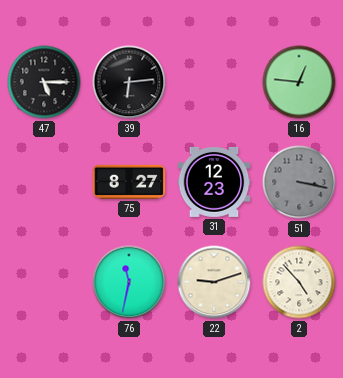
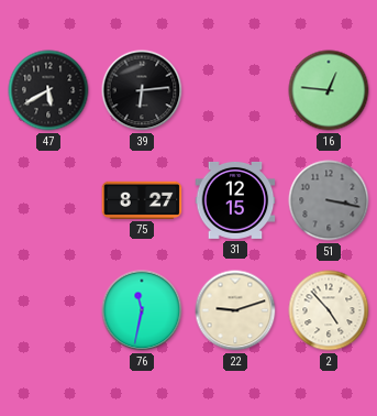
47: 5:15 -> 5:40 (48, 90)
31: 12:23 -> 12:15 (235, 200)
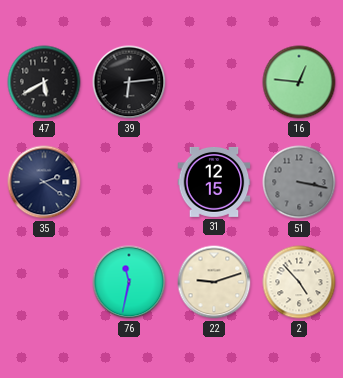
35: none -> 2:21 (44, 182)
75: 8:27 -> none (142, 200)
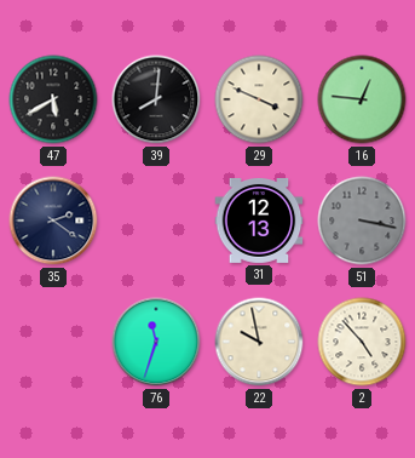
39: 6:14 -> 8:01 (156, 99)
29: none -> 3:49 (259, 99)
31: 12:15 -> 12:13 (259, 221)
76: 11:32 -> 11:33 (156, 342)
22: 9:12 -> 9:58 (259, 342)
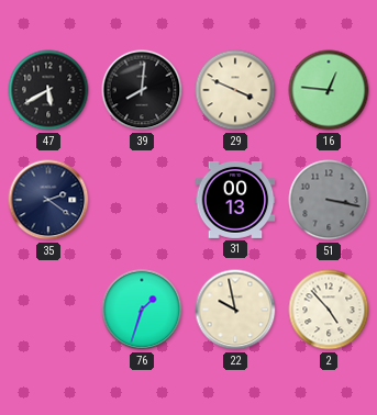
31: 12:13 -> 00:13 (235, 200)
76: 11:33 -> 1:33 (142, 310)
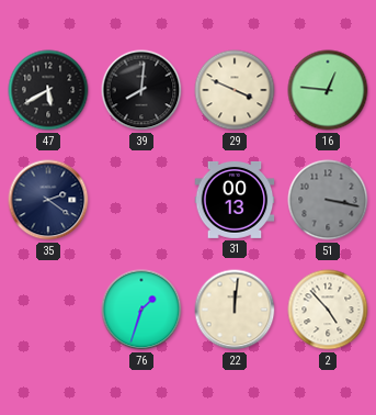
22: 9:58 -> 12:01 (235, 310)
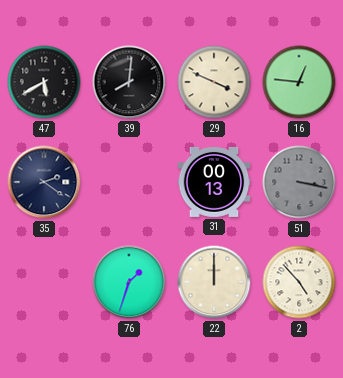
22: 12:01 -> 12:00 (214, 282)
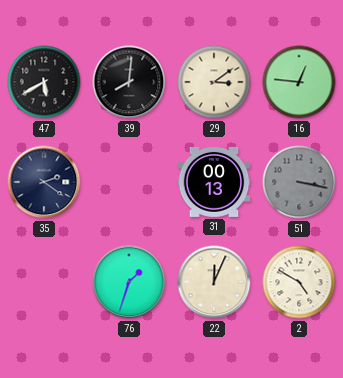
29: 3:49 -> 3:09 (214, 82)
22: 12:00 -> 12:04 (214, 282)
2: 4:53 -> 4:50 (299, 282)
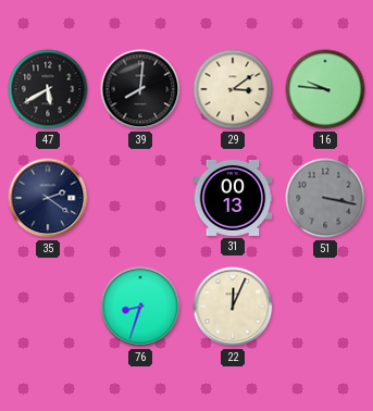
16: 12:46 -> 9:46 (325, 89)
76: 1:33 -> 8:33 (140, 307)
2: 4:50 -> none (299, 282)
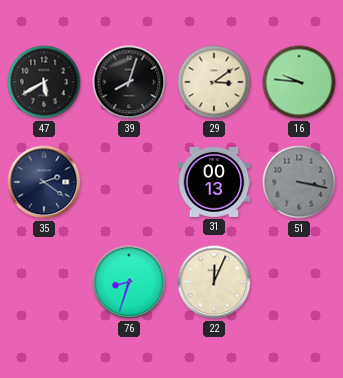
39: 8:01 -> 8:03 (129, 82)
